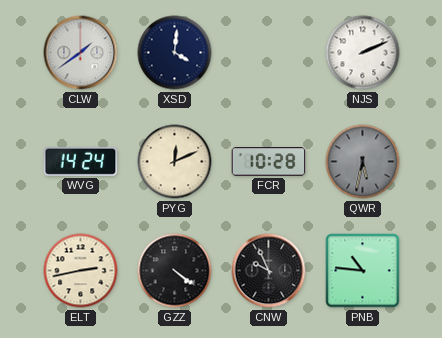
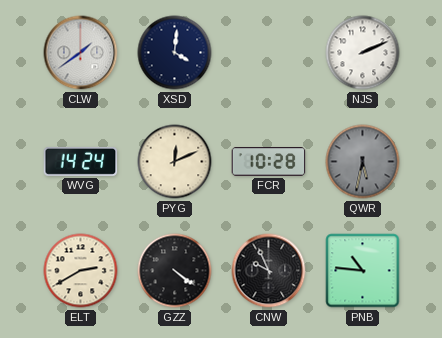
ELT: 2:43 -> 2:40 (81, 271)
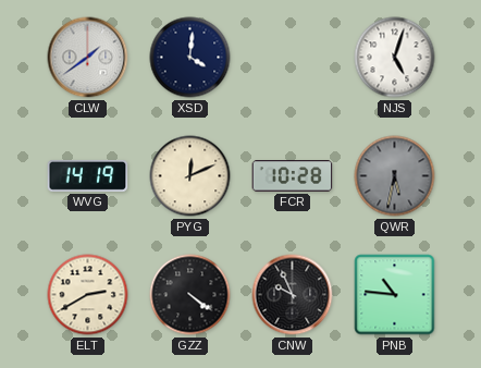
NJS: 2:11 -> 5:03 (395, 58)
WVG: 14:24 -> 14:19 (88, 175)
